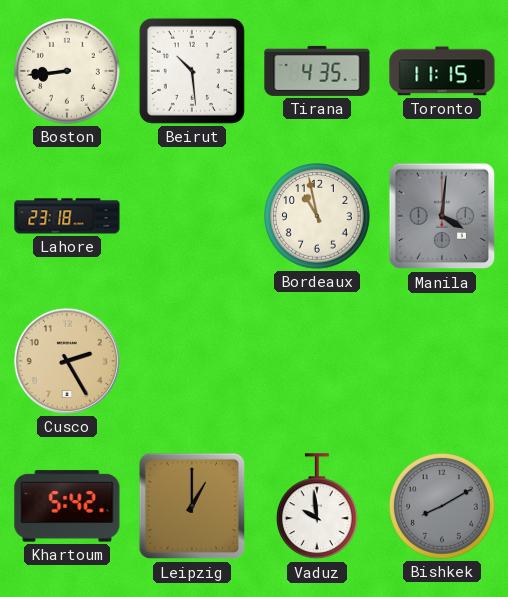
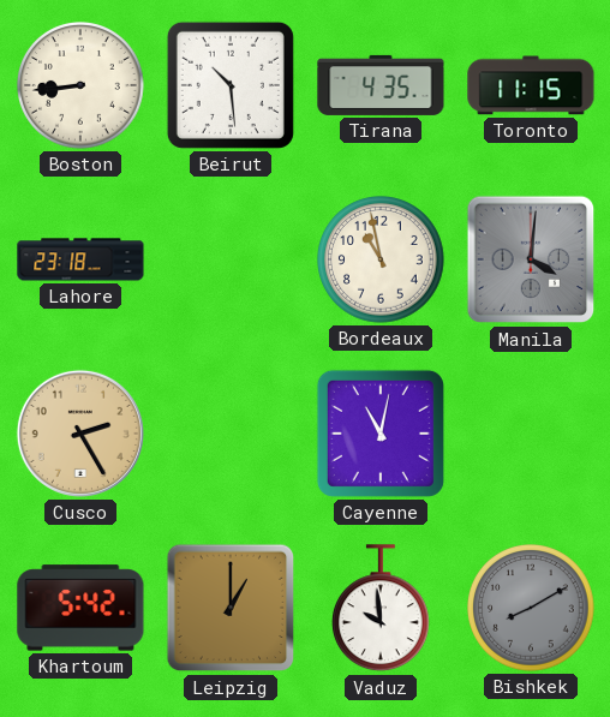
Cayenne: none -> 11:02 (381, 434)
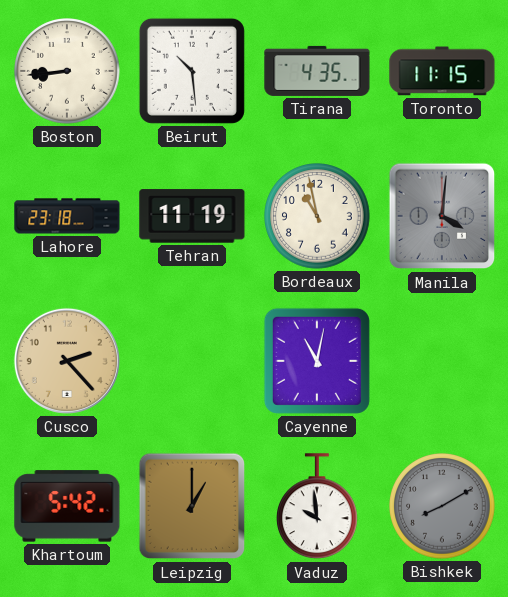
Tehran: none -> 11:19 (192, 216)
Cusco: 2:25 -> 2:23 (67, 361)
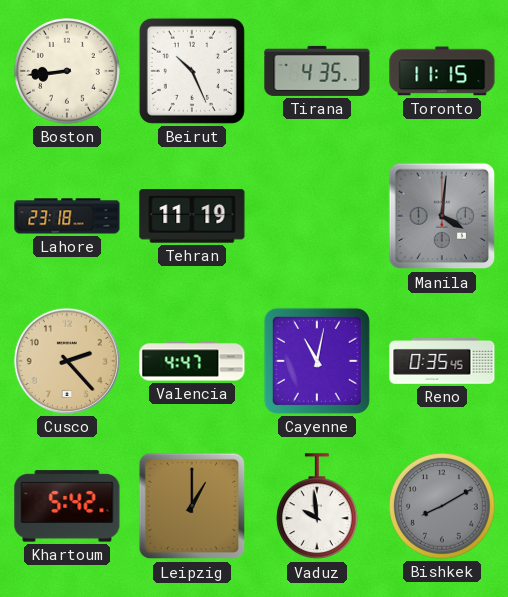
Beirut: 10:29 -> 10:26 (192, 71)
Bordeaux: 10:58 -> none (317, 216)
Valencia: none -> 4:47 (192, 361)
Reno: none -> 0:35 (442, 362)
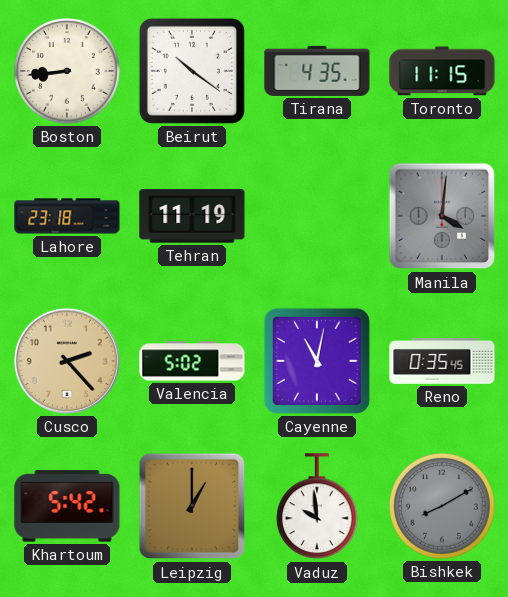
Beirut: 10:26 -> 10:21 (192, 71)
Valencia: 4:47 -> 5:02 (192, 361)
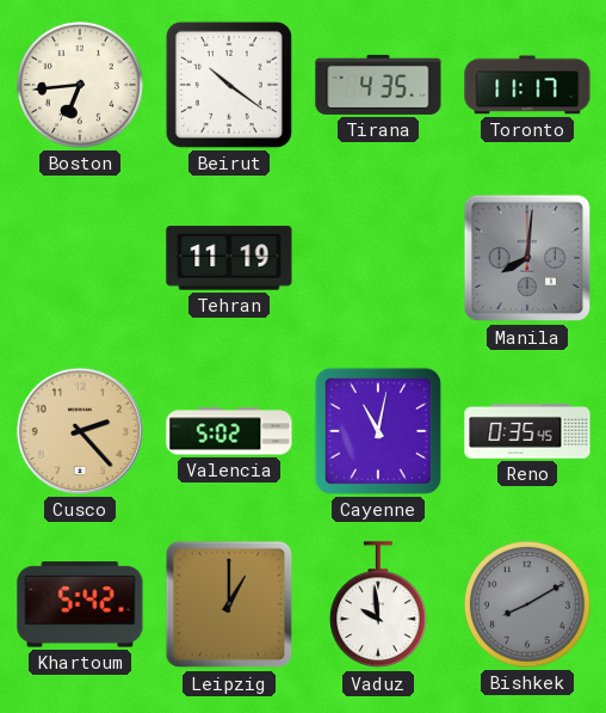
Boston: 8:44 -> 6:44 (80, 85)
Toronto: 11:15 -> 11:17 (527, 85)
Lahore: 23:18 -> none (67, 216)
Manila: 4:01 -> 8:01 (527, 258)
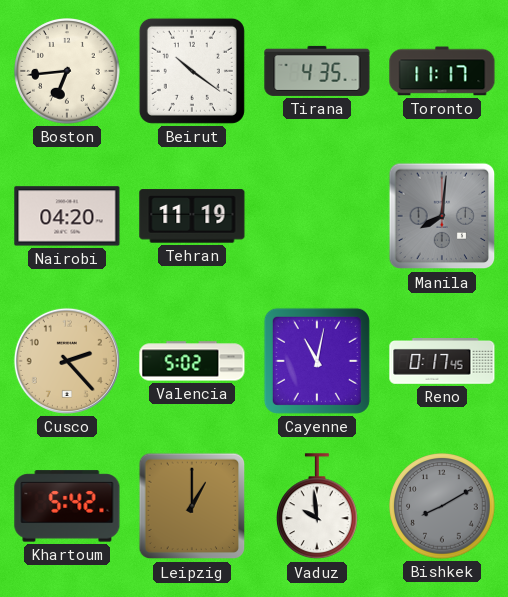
Nairobi: none -> 04:20 (67, 216)
Reno: 0:35 -> 0:17 (442, 362)
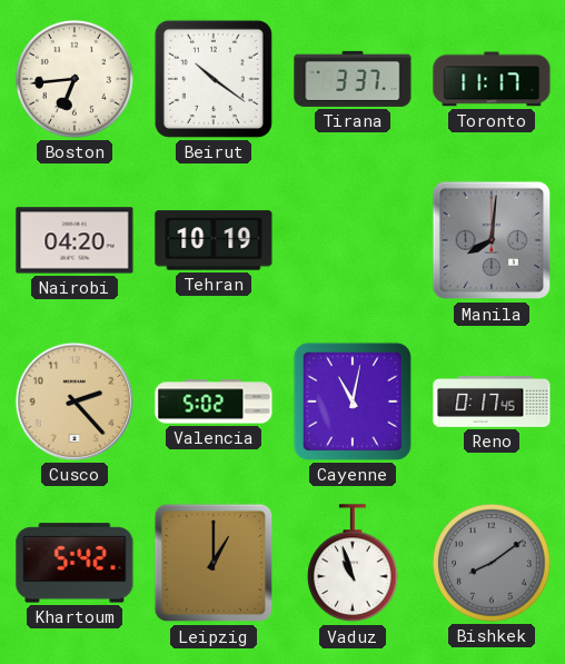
Tirana: 4:35 -> 3:37 (353, 79)
Tehran: 11:19 -> 10:19 (214, 240)
Vaduz: 9:59 -> 10:57 (354, 564)
Bishkek: 8:10 -> 8:09 (492, 563)
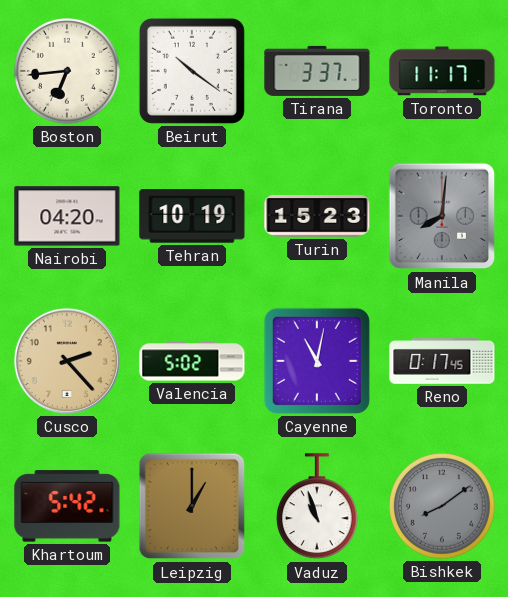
Turin: none -> 15:23 (317, 217)
